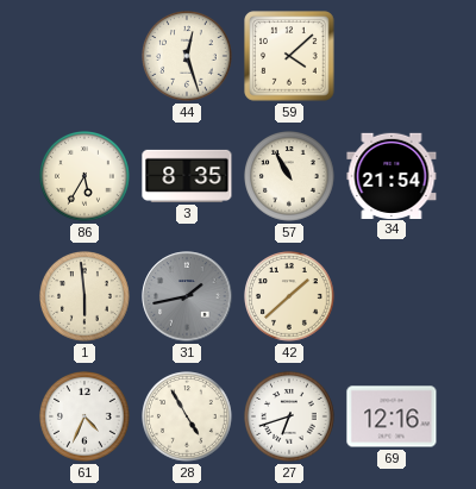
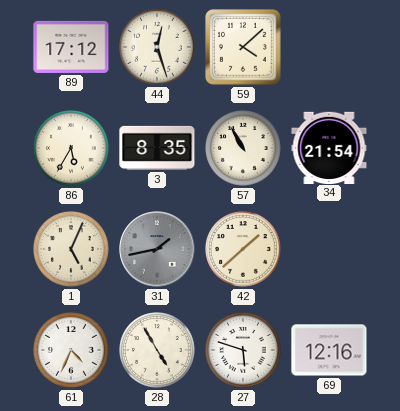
89: none -> 17:12 (71, 47)
1: 5:59 -> 5:04 (72, 250)
27: 6:42 -> 5:48 (244, 351)
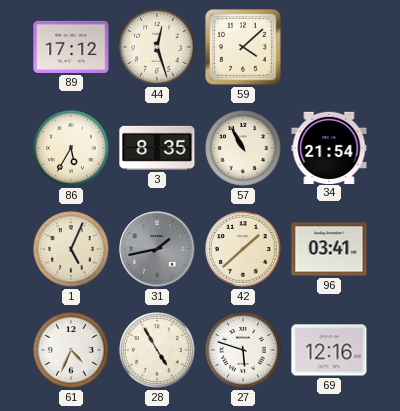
96: none -> 03:41 (329, 249)
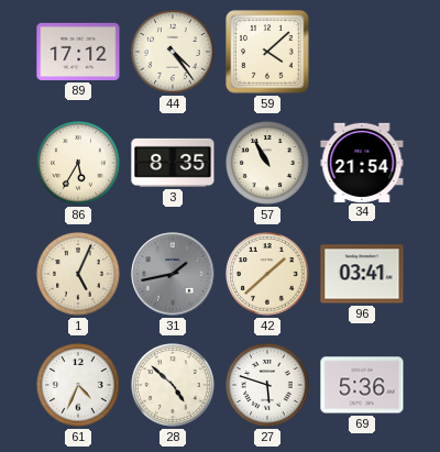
44: 12:27 -> 4:24 (174, 53)
28: 4:55 -> 4:52 (174, 386)
69: 12:16 -> 5:36 (362, 385)
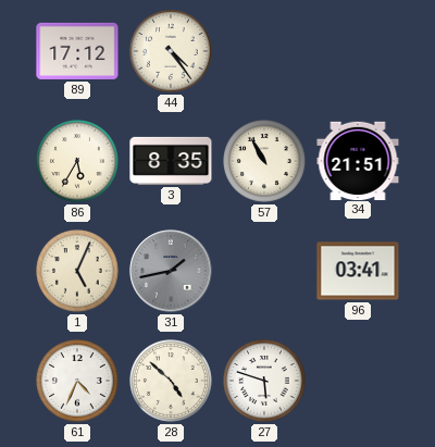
59: 4:08 -> none (267, 52)
34: 21:54 -> 21:51 (358, 160)
42: 1:38 -> none (268, 275)
69: 5:36 -> none (362, 385)
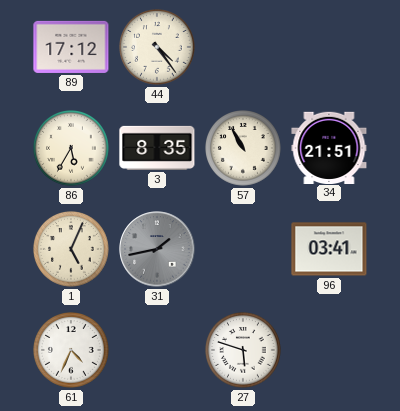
28: 4:52 -> none (172, 382)
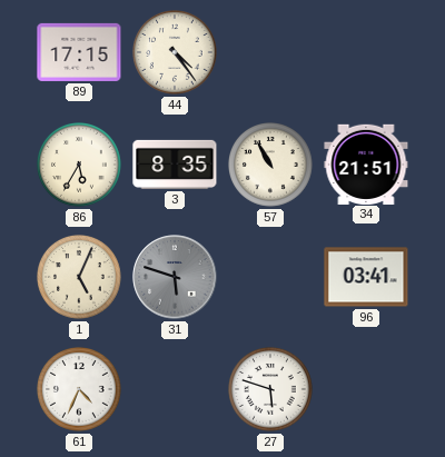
89: 17:12 -> 17:15 (79, 52)
31: 1:43 -> 5:48 (175, 277)
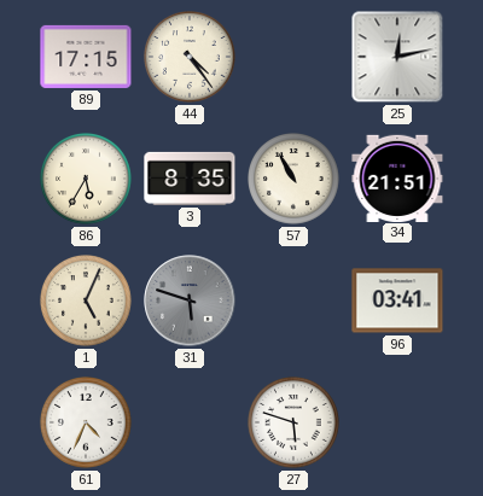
25: none -> 12:13 (397, 57)
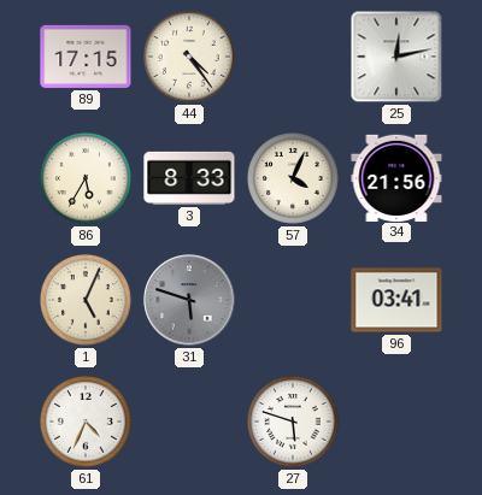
3: 8:35 -> 8:33 (189, 178)
57: 10:55 -> 4:04 (294, 179)
34: 21:51 -> 21:56 (396, 177)
